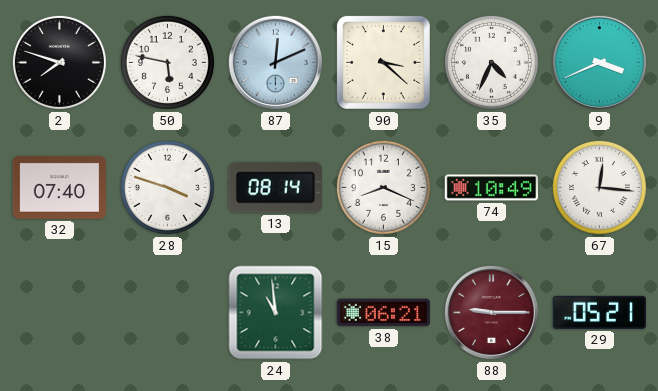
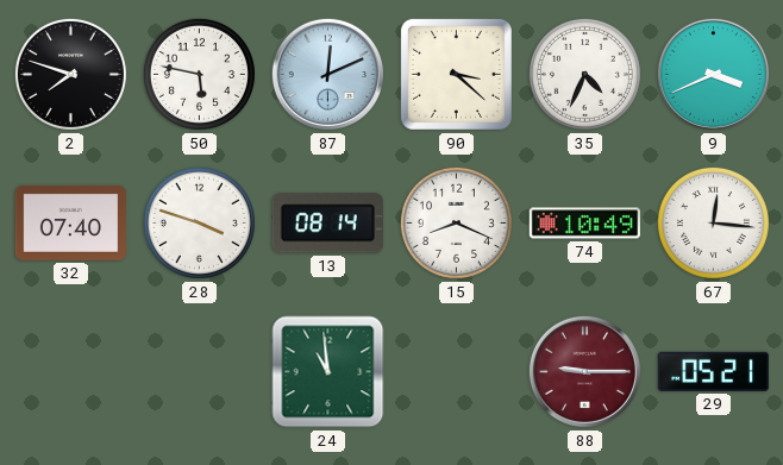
38: 06:21 -> none (383, 313)
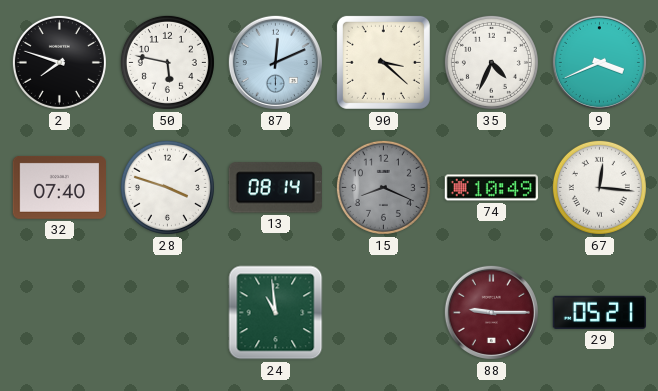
15 dial: white -> grey (383, 187)
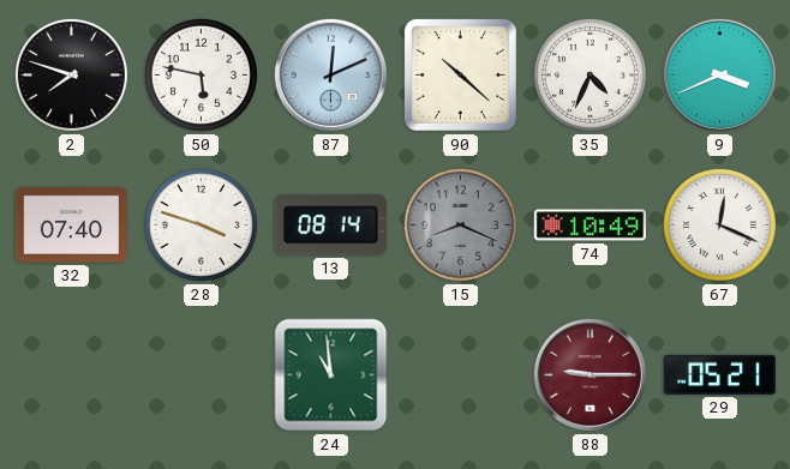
90: 3:22 -> 10:22 (460, 74)
67: 12:16 -> 12:19 (719, 224)
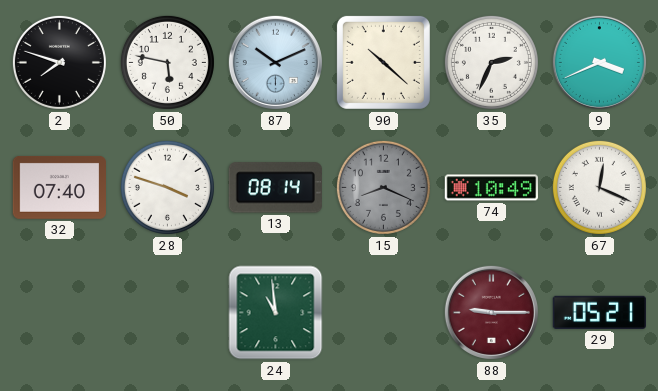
87: 12:11 -> 10:11 (275, 62)
35: 4:34 -> 2:34 (491, 62)
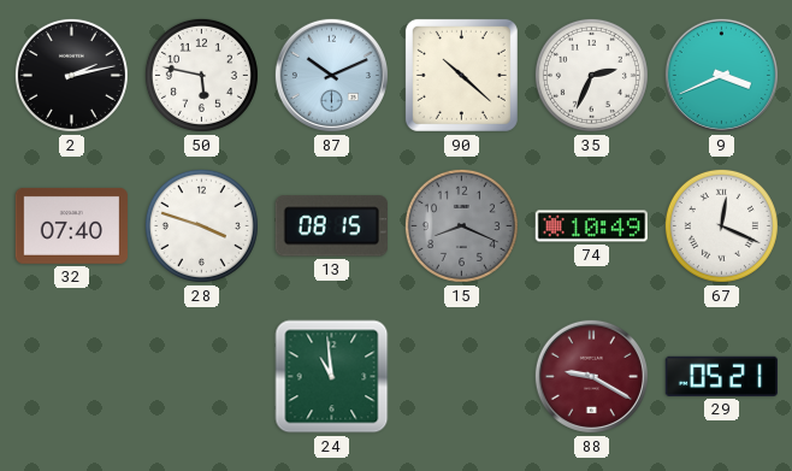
2: 7:48 -> 2:13 (71, 75)
13: 08:14 -> 08:15 (331, 226)
88: 9:15 -> 9:20 (591, 376)
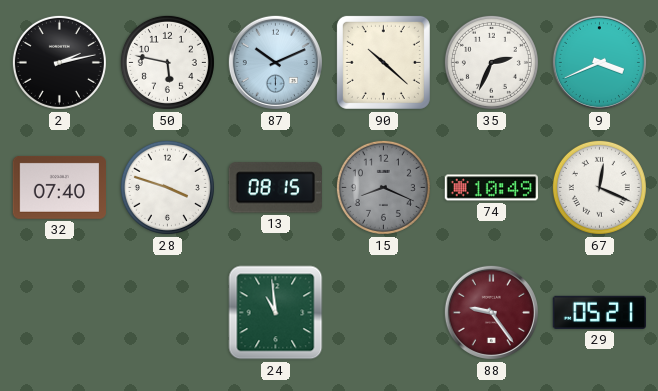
88: 9:20 -> 9:24 (491, 312)
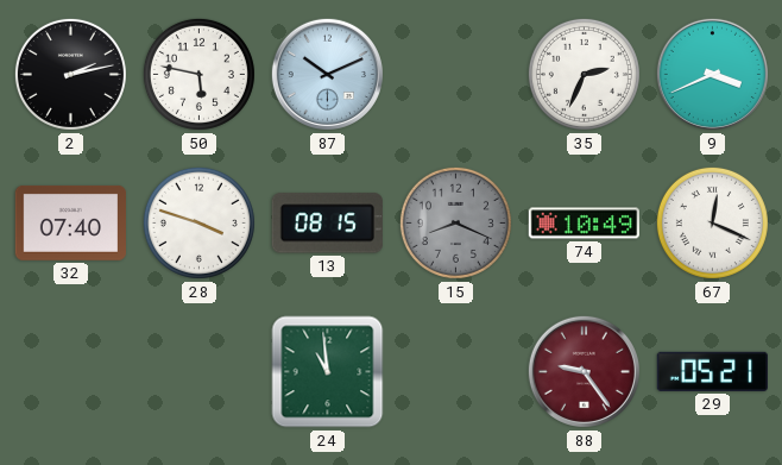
90: 10:22 -> none (383, 62)
